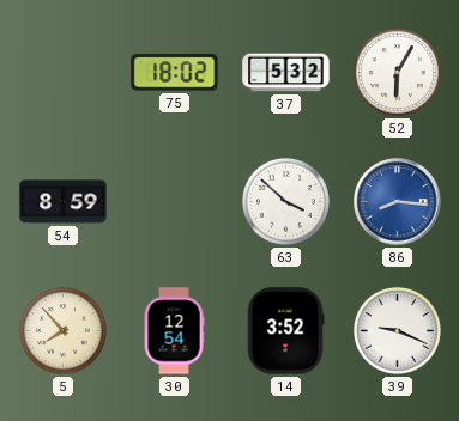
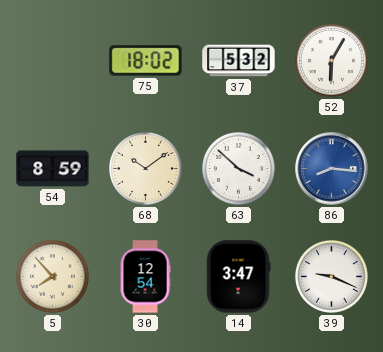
68: none -> 10:09 (145, 168)
14: 3:52 -> 3:47 (238, 277)
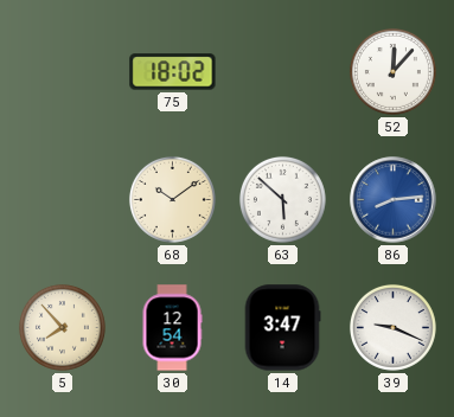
37: 5:32 -> none (239, 61)
52: 6:05 -> 12:07 (392, 71)
54: 8:59 -> none (53, 169)
63: 3:52 -> 5:52 (282, 199)
86: 8:16 -> 8:14 (394, 200)
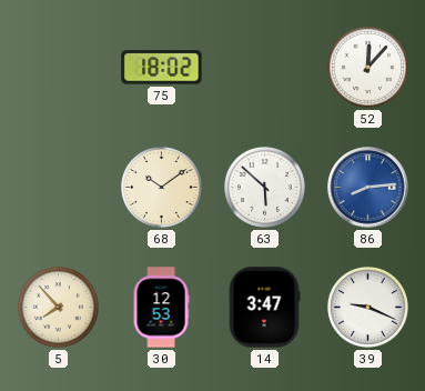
30: 12:54 -> 12:53 (161, 308)
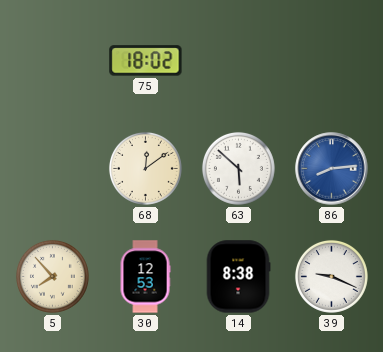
52: 12:07 -> none (367, 67)
68: 10:09 -> 12:09 (145, 168)
14: 3:47 -> 8:38 (238, 277)
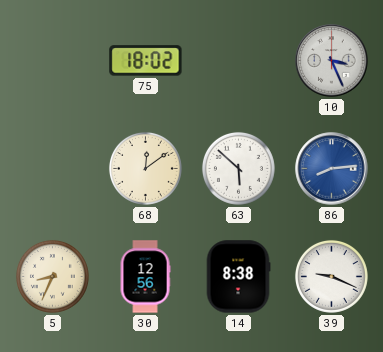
10: none -> 3:26 (332, 61)
5: 7:53 -> 8:34 (52, 276)
30: 12:53 -> 12:56 (145, 277)
